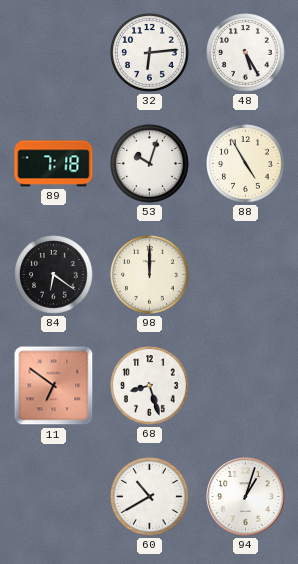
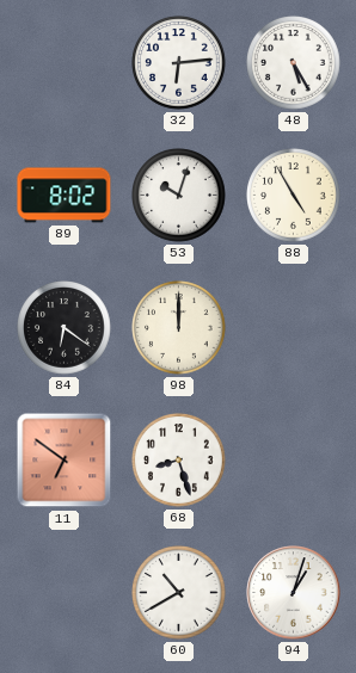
89: 7:18 -> 8:02 (65, 196)
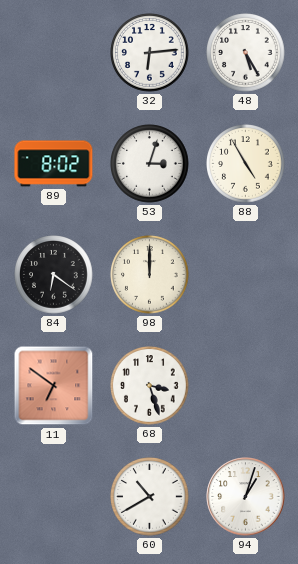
53: 10:03 -> 3:03 (150, 164)
68: 8:27 -> 3:27 (150, 386)
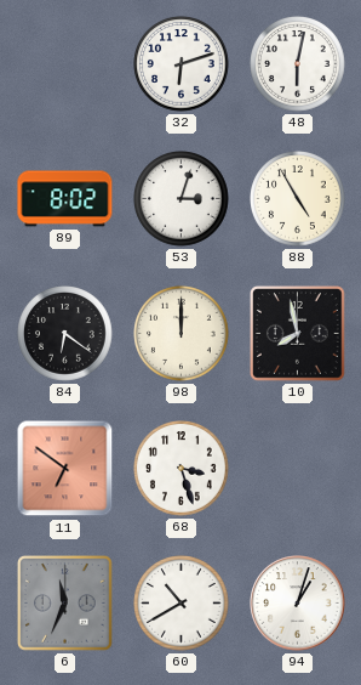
32: 6:14 -> 6:12 (182, 64)
48: 5:25 -> 6:02 (298, 64)
10: none -> 7:58 (298, 334)
6: none -> 11:34 (65, 604)
